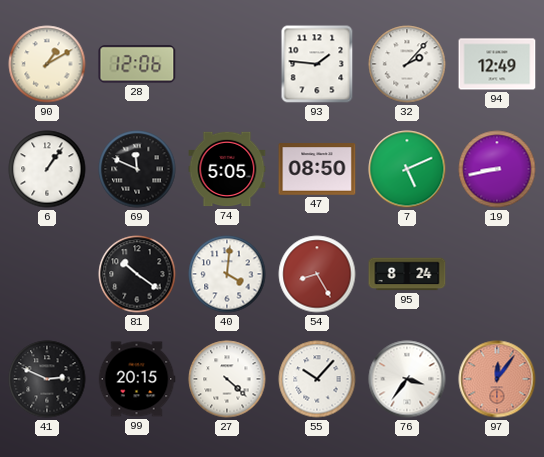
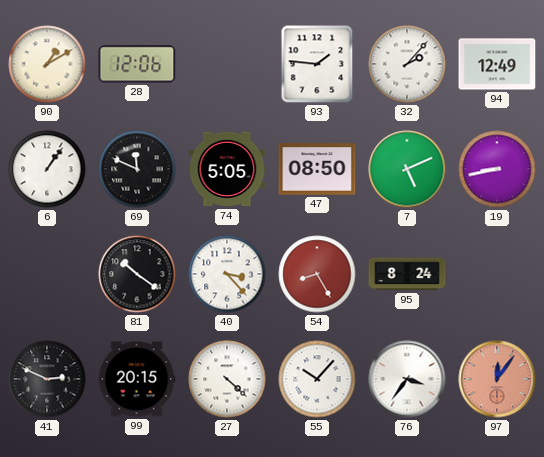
40: 4:01 -> 3:23 (227, 274)
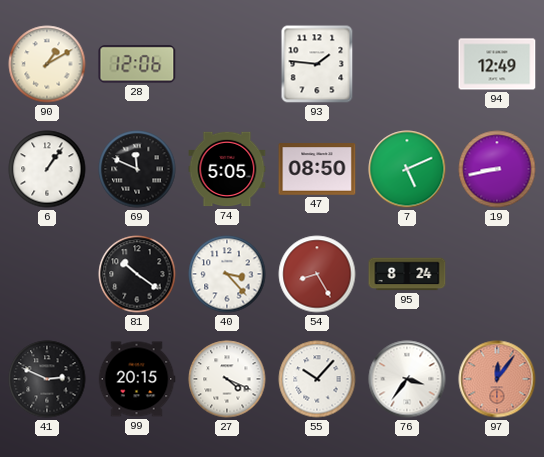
32: 2:07 -> none (407, 64)
27: 4:22 -> 4:19 (227, 379)
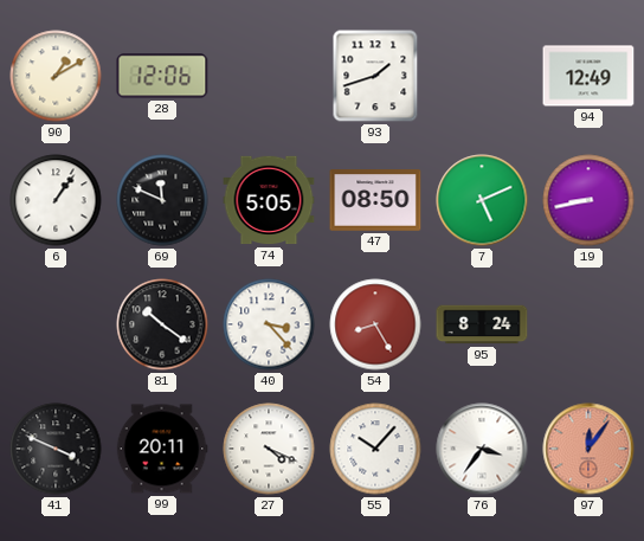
93: 1:46 -> 1:42 (375, 76)
41: 2:49 -> 3:49 (56, 449)
99: 20:15 -> 20:11 (162, 449)
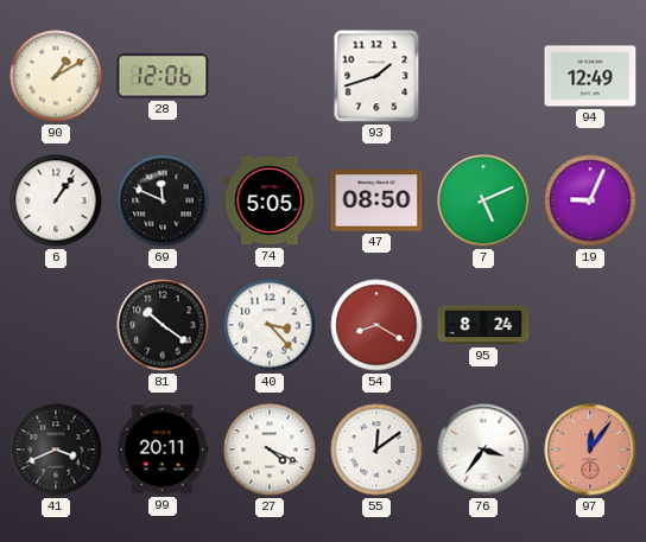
19: 8:43 -> 9:04 (590, 200)
54: 8:25 -> 8:20 (376, 325)
41: 3:49 -> 3:41 (56, 449)
55: 10:07 -> 12:09 (376, 449)
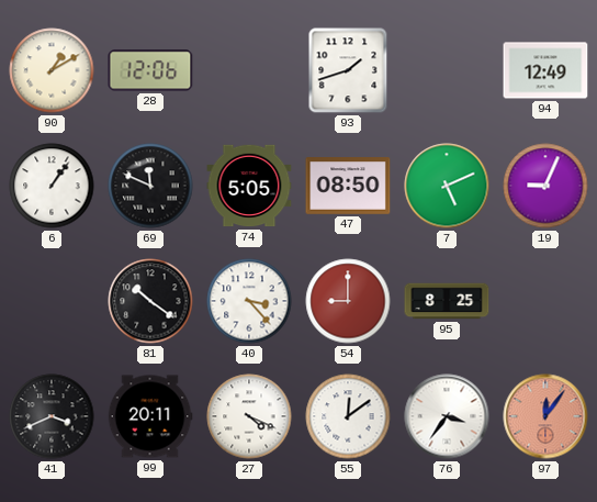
54: 8:20 -> 9:00 (348, 301)
95: 8:24 -> 8:25 (447, 301)
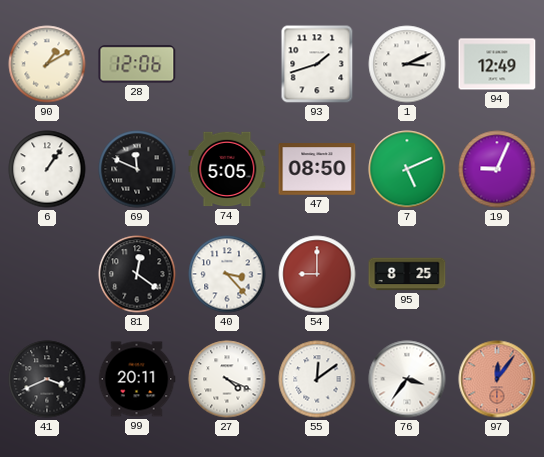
1: none -> 3:11 (407, 64)
81: 10:21 -> 12:21 (137, 274)
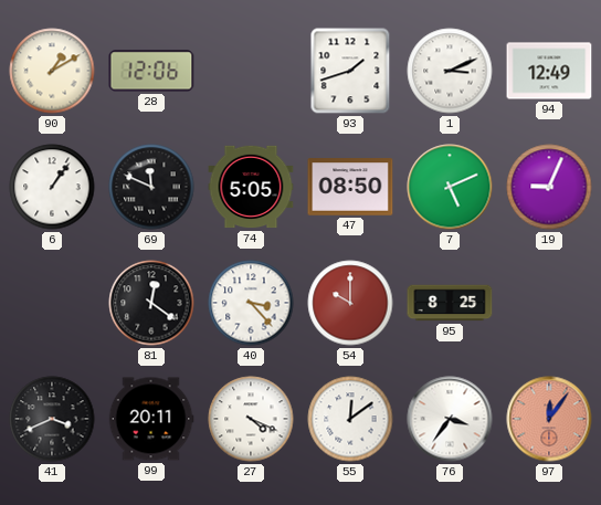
54: 9:00 -> 10:00 (350, 303)
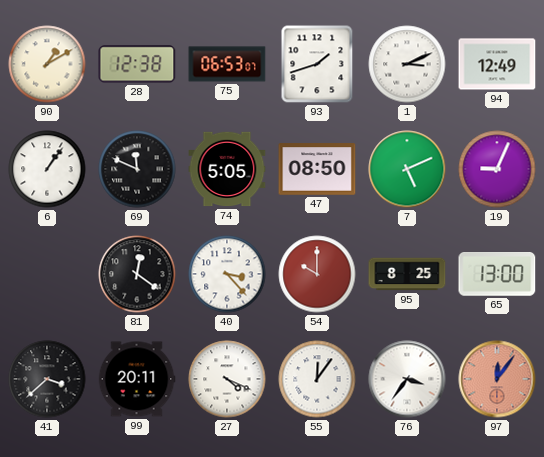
28: 12:06 -> 12:38 (137, 64)
75: none -> 06:53 (227, 64)
65: none -> 13:00 (497, 275)
41: 3:41 -> 3:38 (47, 379)
55: 12:09 -> 12:06 (317, 379)
